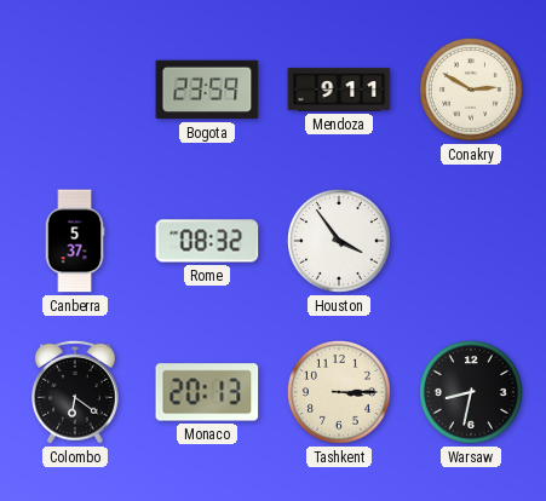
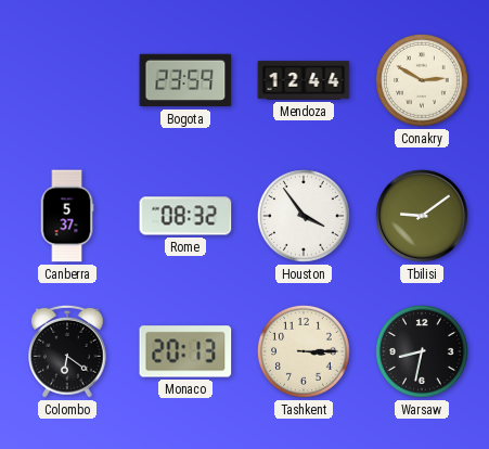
Mendoza: 9:11 -> 12:44 (304, 80)
Tbilisi: none -> 9:09 (422, 216)
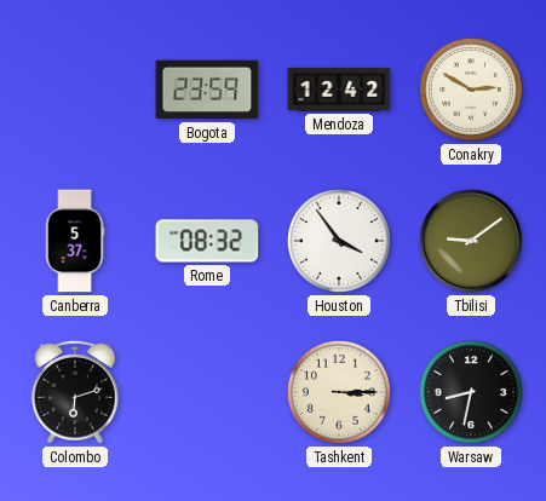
Mendoza: 12:44 -> 12:42 (339, 90)
Colombo: 6:21 -> 6:12 (76, 392)
Monaco: 20:13 -> none (185, 351)
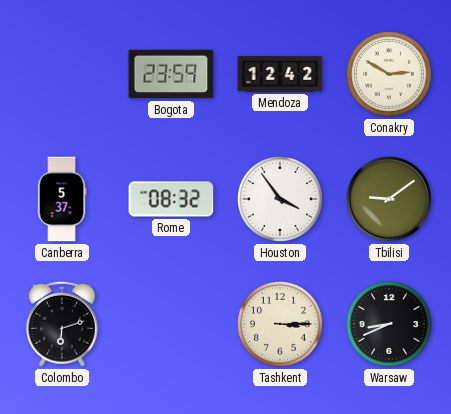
Warsaw: 8:32 -> 8:41 (390, 325)
